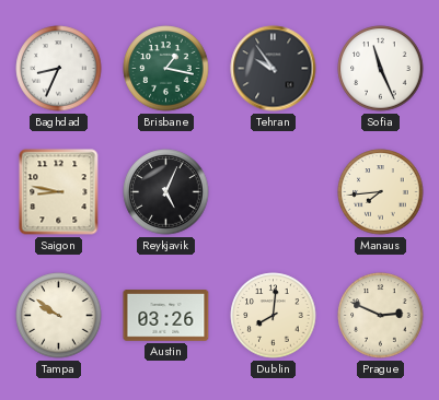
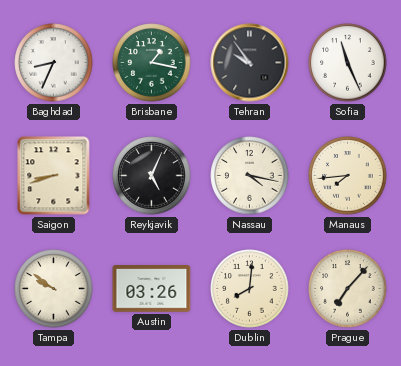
Saigon: 8:47 -> 8:42 (54, 176)
Nassau: none -> 4:17 (250, 176)
Prague: 2:49 -> 7:07 (348, 289)
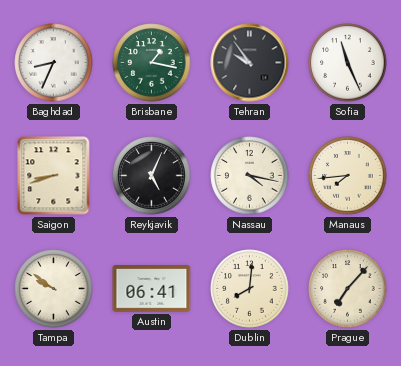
Austin: 03:26 -> 06:41 (152, 289)
